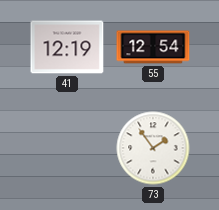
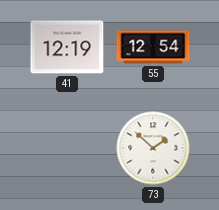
73: 1:54 -> 1:52 (153, 148)
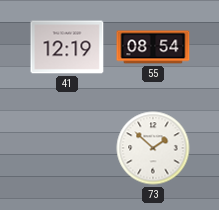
55: 12:54 -> 08:54 (153, 47)
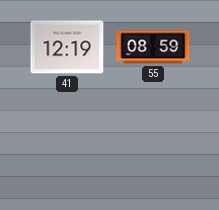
55: 08:54 -> 08:59 (153, 47)
73: 1:52 -> none (153, 148)
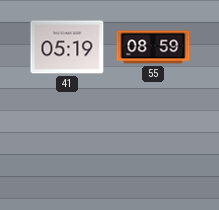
41: 12:19 -> 05:19 (67, 47)
